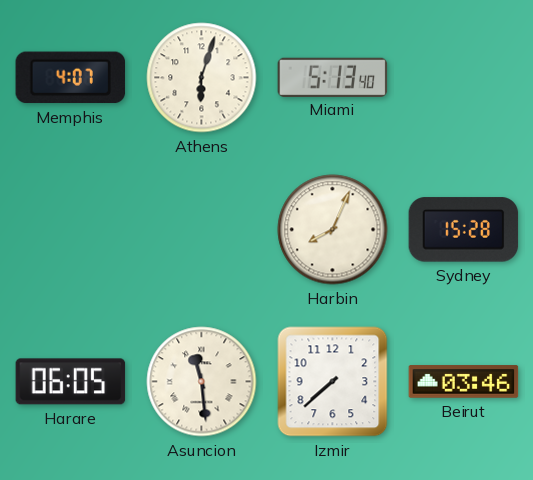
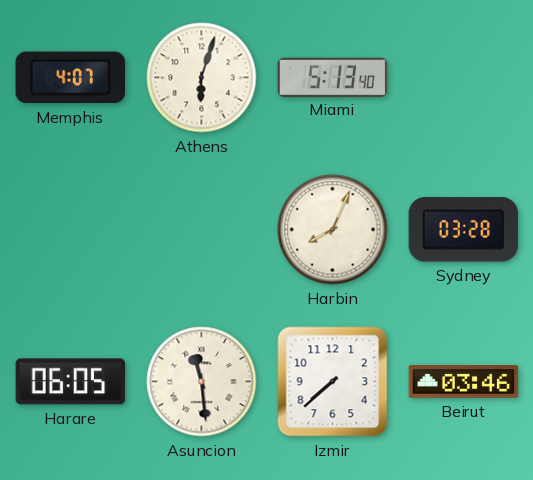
Sydney: 15:28 -> 03:28 (464, 230)
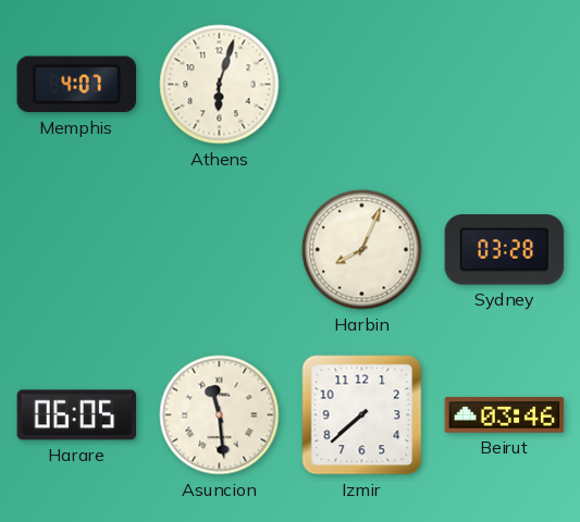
Miami: 5:13 -> none (333, 77)
